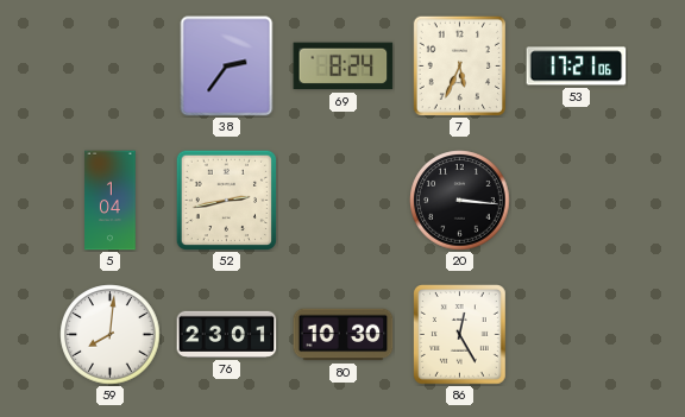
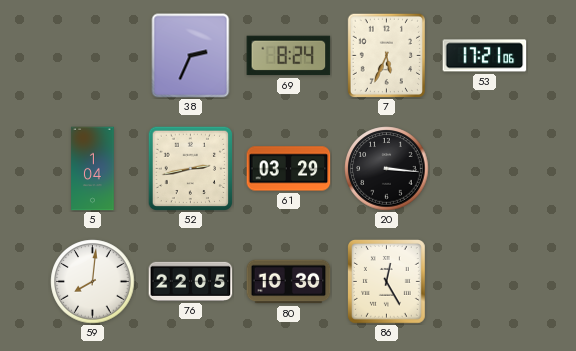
38: 2:36 -> 2:34 (191, 56)
61: none -> 03:29 (289, 169)
76: 23:01 -> 22:05 (191, 281)
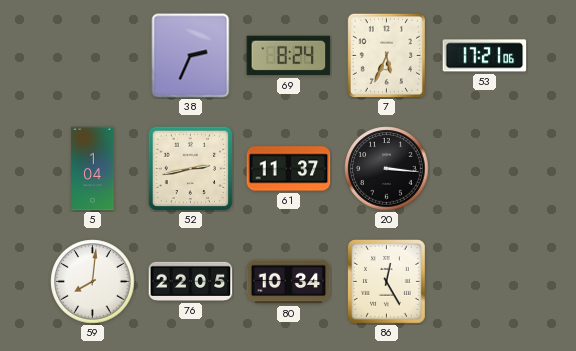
61: 03:29 -> 11:37 (289, 169)
80: 10:30 -> 10:34 (289, 282)
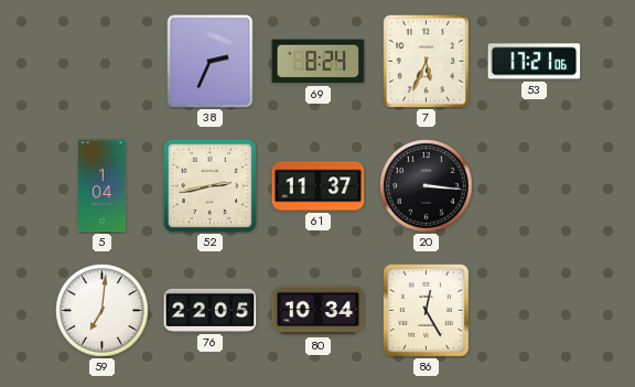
59: 8:01 -> 7:01 (103, 311)
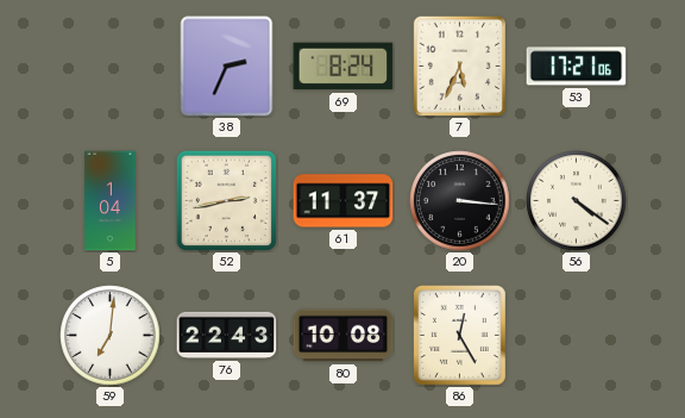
56: none -> 4:21 (577, 201)
76: 22:05 -> 22:43 (227, 335)
80: 10:34 -> 10:08 (344, 336)
